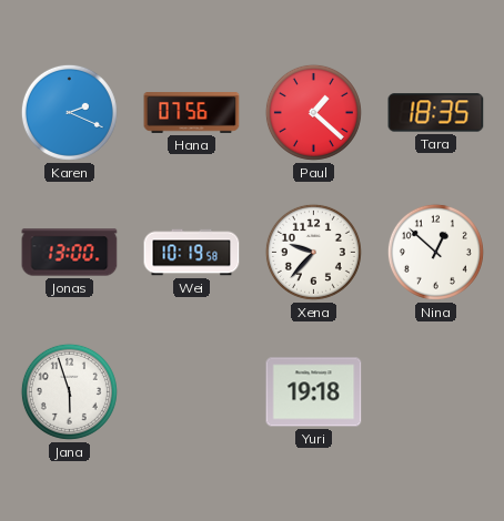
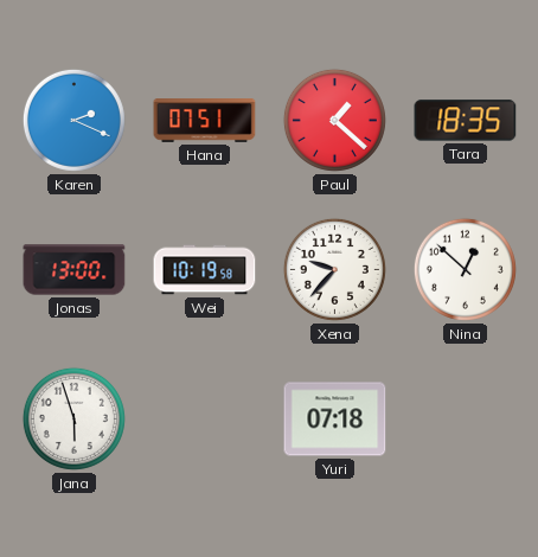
Hana: 07:56 -> 07:51 (205, 121)
Yuri: 19:18 -> 07:18 (335, 420)
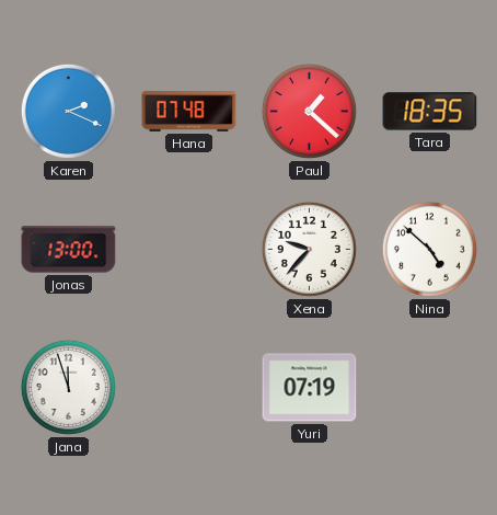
Hana: 07:51 -> 07:48 (189, 112)
Wei: 10:19 -> none (205, 270)
Nina: 12:52 -> 4:52 (429, 249)
Jana: 5:57 -> 11:57 (68, 387)
Yuri: 07:18 -> 07:19 (310, 388)
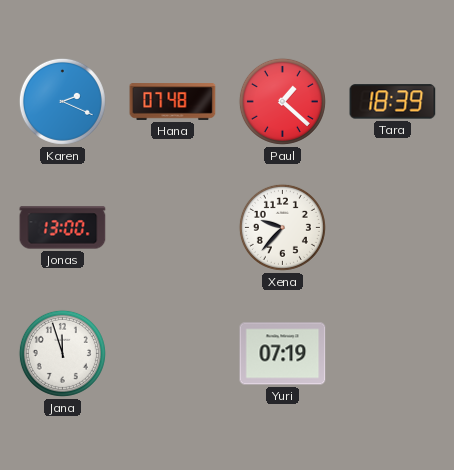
Tara: 18:35 -> 18:39 (393, 102)
Nina: 4:52 -> none (429, 249)
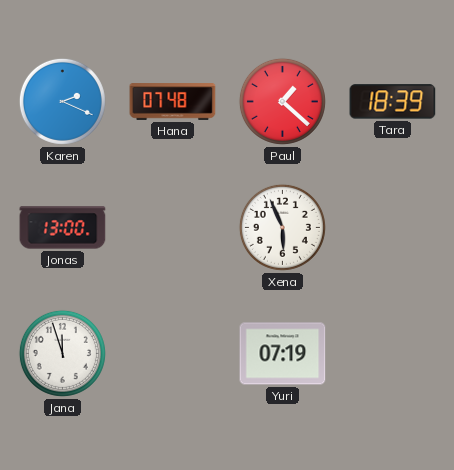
Xena: 9:37 -> 5:56 (282, 227)
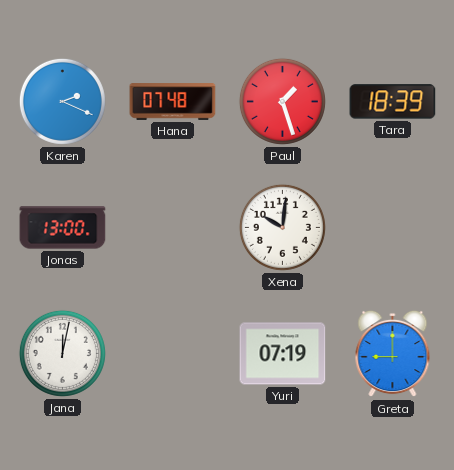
Paul: 1:22 -> 1:27 (282, 101)
Xena: 5:56 -> 10:01 (282, 227)
Jana: 11:57 -> 12:02 (62, 353)
Greta: none -> 9:00 (393, 354)
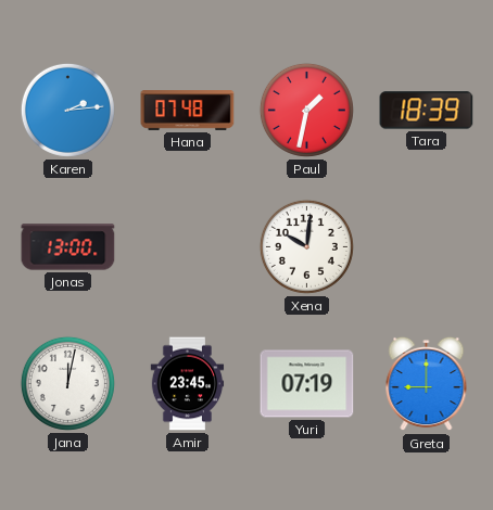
Karen: 2:19 -> 2:14 (67, 110)
Paul: 1:27 -> 1:32 (306, 110)
Amir: none -> 23:45 (188, 384)
